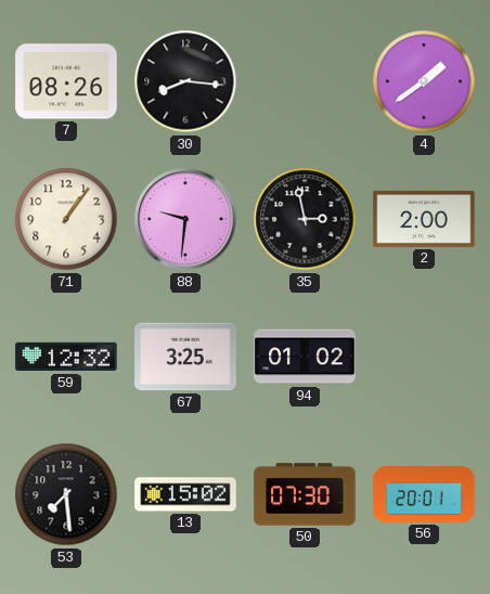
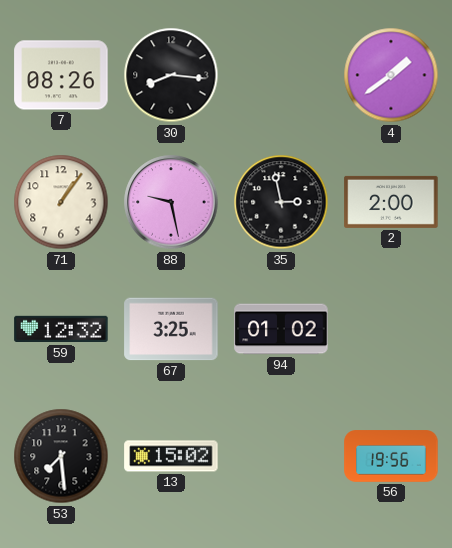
88: 9:31 -> 9:28 (171, 202)
50: 07:30 -> none (305, 494)
56: 20:01 -> 19:56 (391, 456)
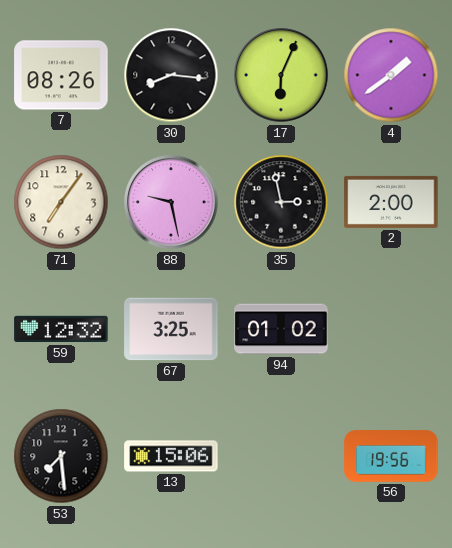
17: none -> 6:04 (281, 75)
71: 1:06 -> 7:06 (61, 202)
13: 15:02 -> 15:06 (171, 456)
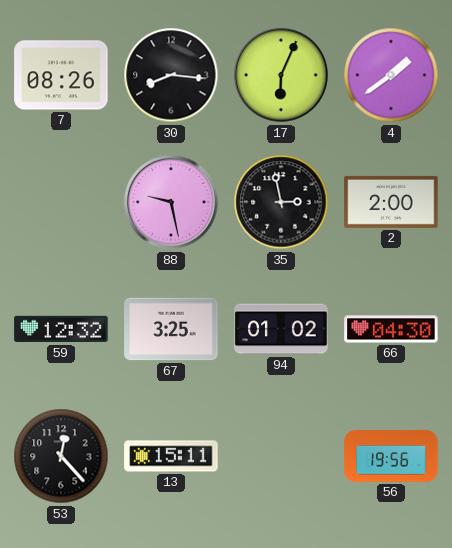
71: 7:06 -> none (61, 202)
66: none -> 04:30 (391, 329)
53: 7:29 -> 12:23 (61, 456)
13: 15:06 -> 15:11 (171, 456)
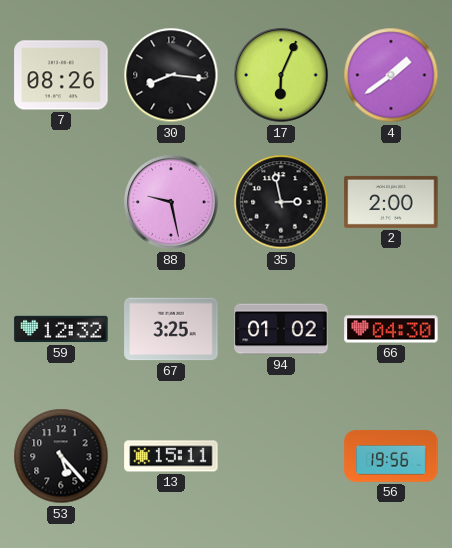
53: 12:23 -> 5:23 (61, 456)
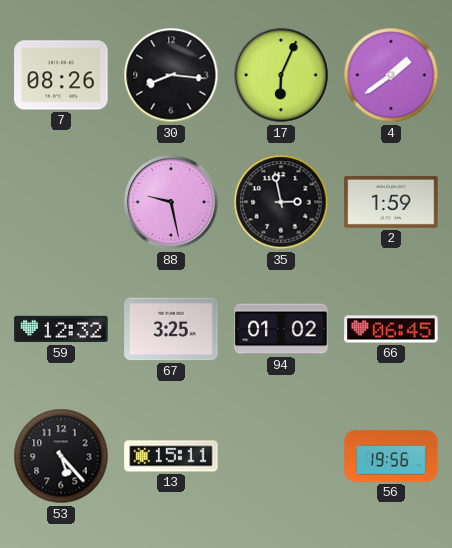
2: 2:00 -> 1:59 (391, 202)
66: 04:30 -> 06:45 (391, 329)
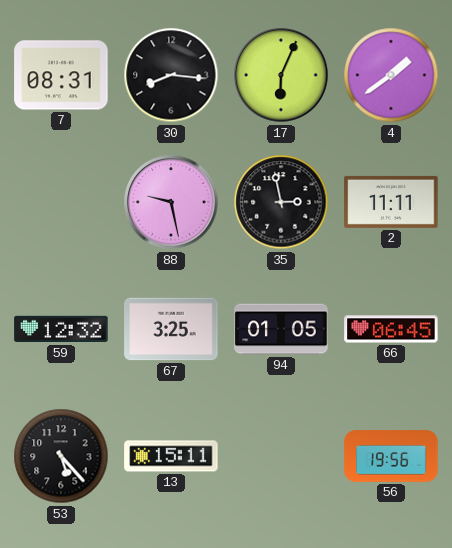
7: 08:26 -> 08:31 (61, 75)
2: 1:59 -> 11:11 (391, 202)
94: 01:02 -> 01:05 (281, 329)
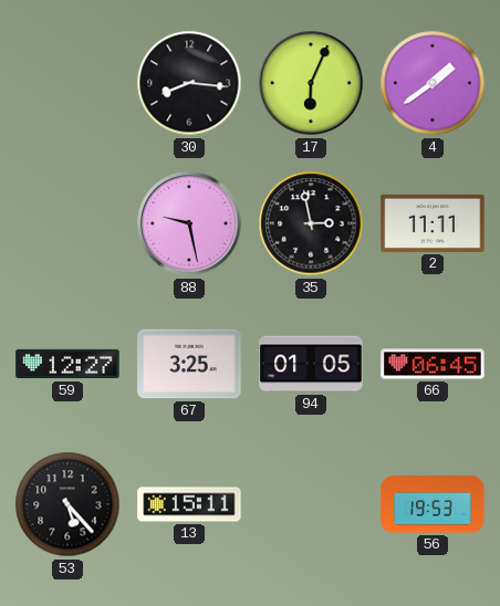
7: 08:31 -> none (61, 75)
59: 12:32 -> 12:27 (67, 364)
56: 19:56 -> 19:53 (433, 504)
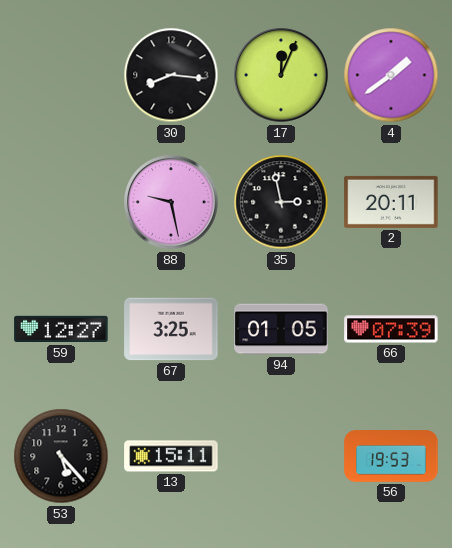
17: 6:04 -> 12:04 (281, 75)
2: 11:11 -> 20:11 (391, 202)
66: 06:45 -> 07:39 (391, 329)
